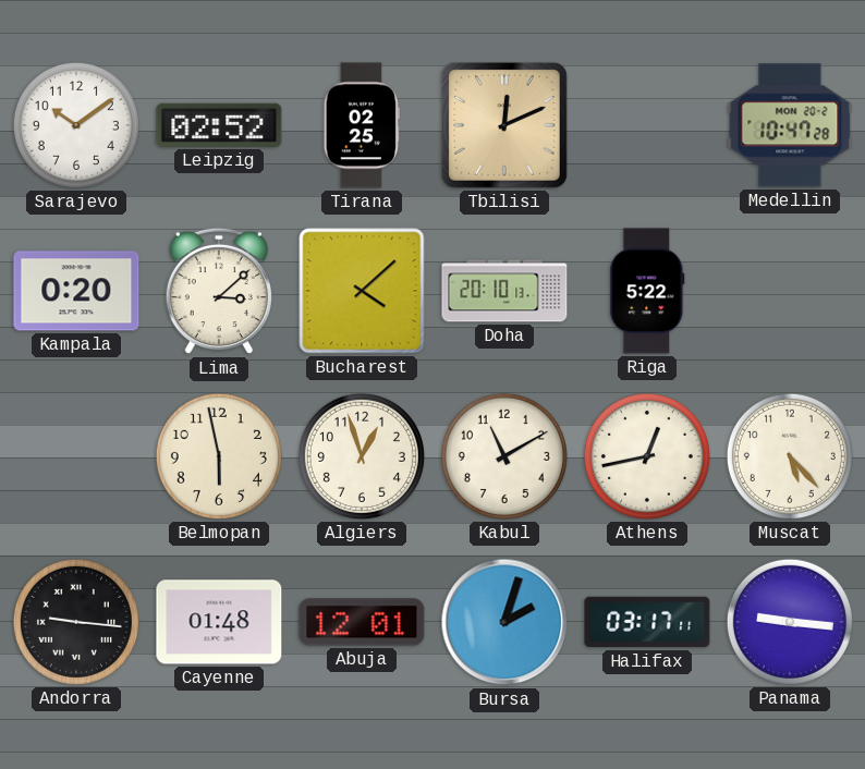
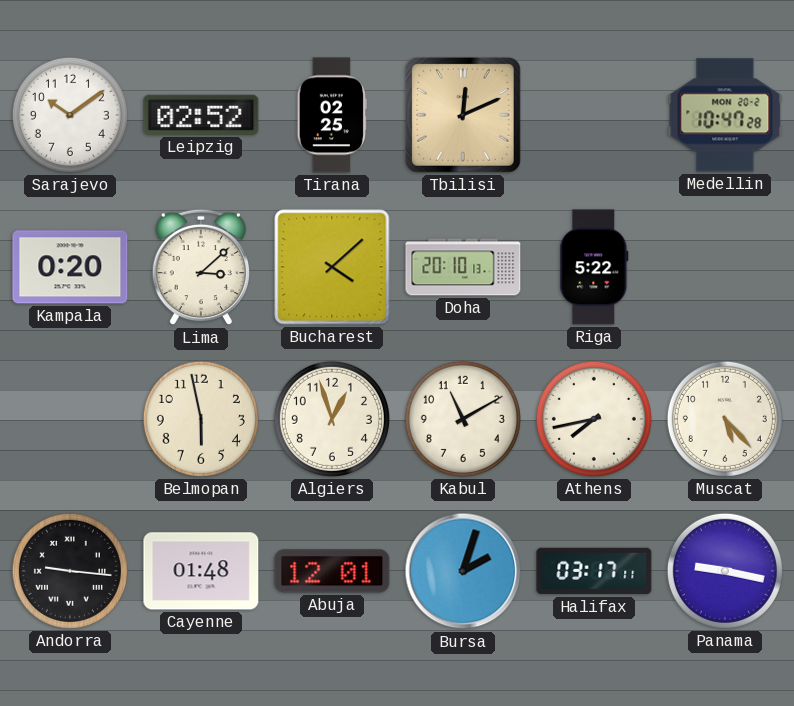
Athens: 12:43 -> 7:43 (594, 419)
Panama: 9:16 -> 9:17 (725, 571)
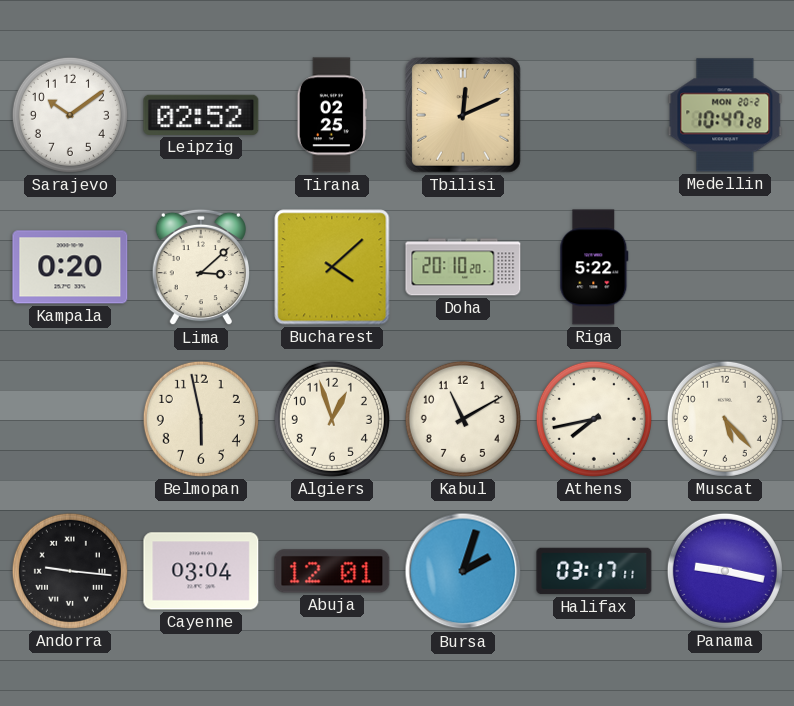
Doha: 20:10:13 -> 20:10:20 (463, 267)
Cayenne: 01:48 -> 03:04 (201, 571)
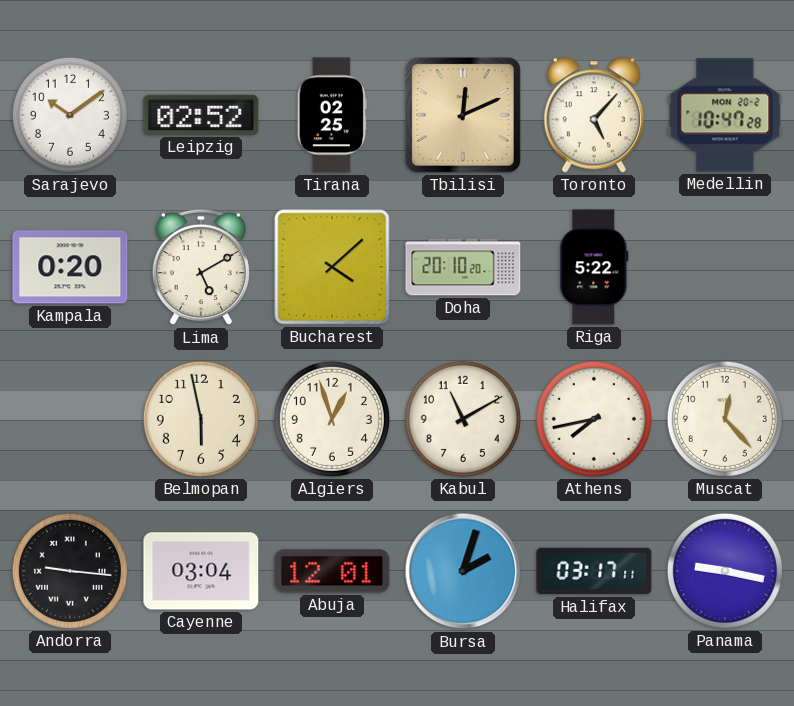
Toronto: none -> 5:07 (593, 115)
Lima: 3:08 -> 5:10 (201, 267)
Muscat: 5:23 -> 12:23 (725, 419)
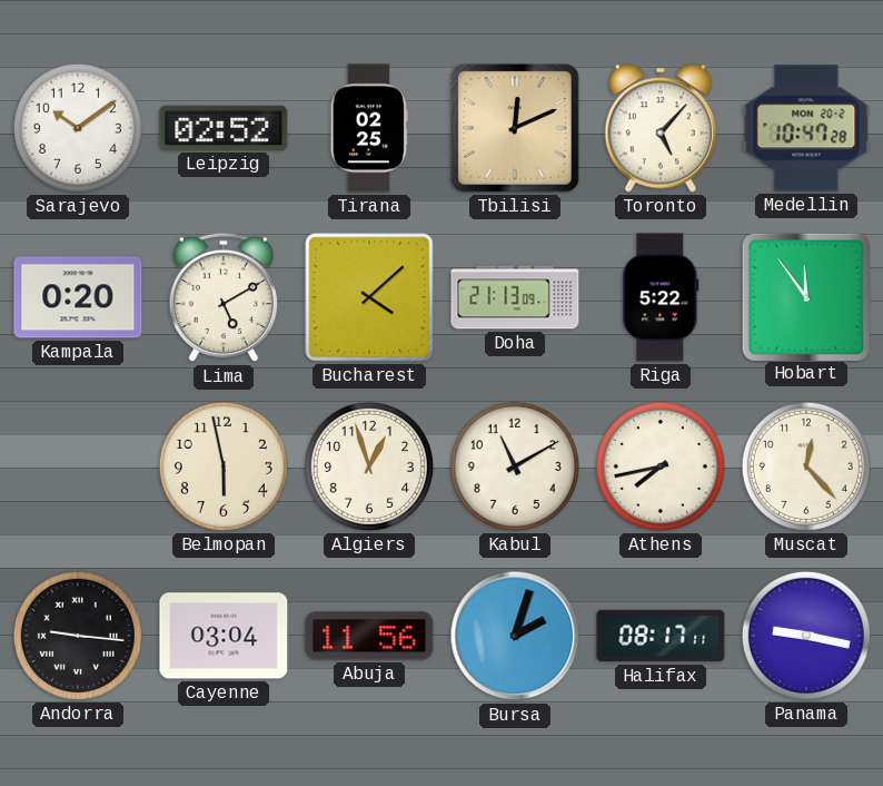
Doha: 20:10 -> 21:13 (515, 297)
Hobart: none -> 11:54 (805, 296)
Abuja: 12:01 -> 11:56 (369, 636)
Halifax: 03:17 -> 08:17 (661, 636)
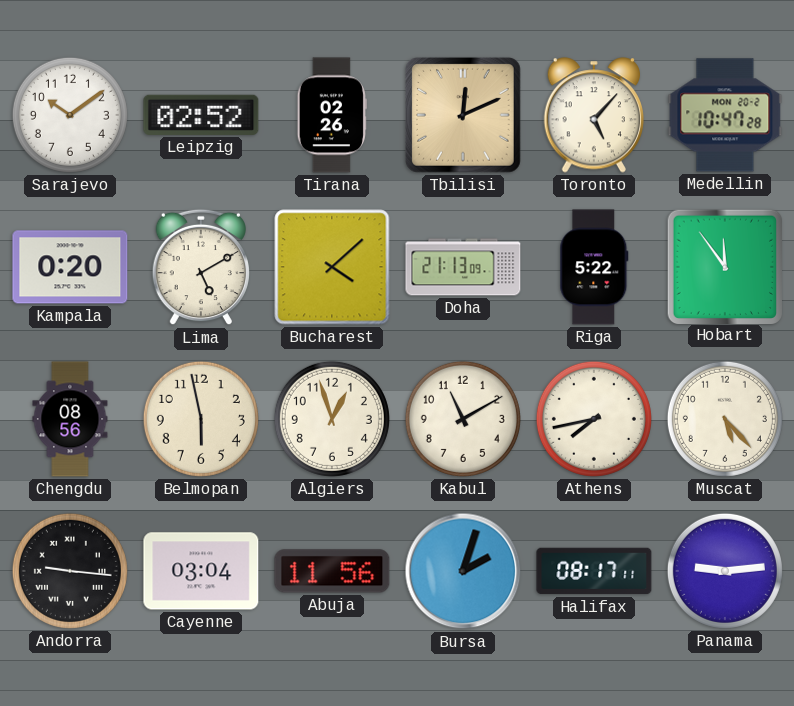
Tirana: 02:25 -> 02:26 (332, 115)
Chengdu: none -> 08:56 (70, 419)
Muscat: 12:23 -> 5:23 (725, 419)
Panama: 9:17 -> 9:14 (725, 571)
